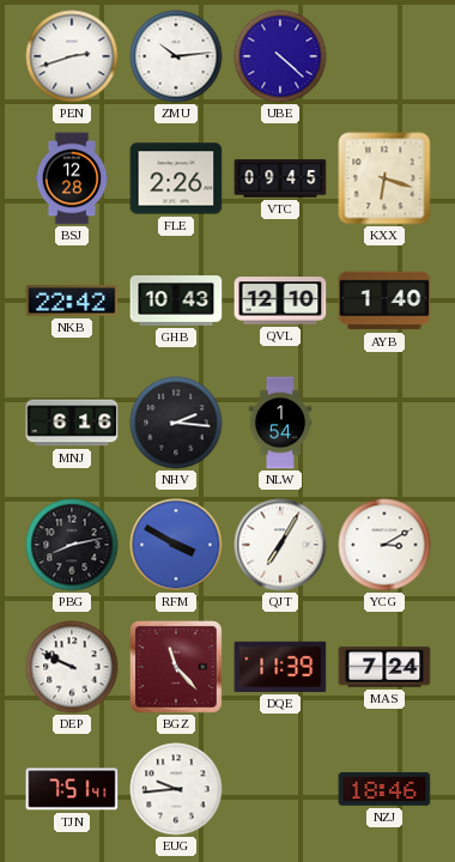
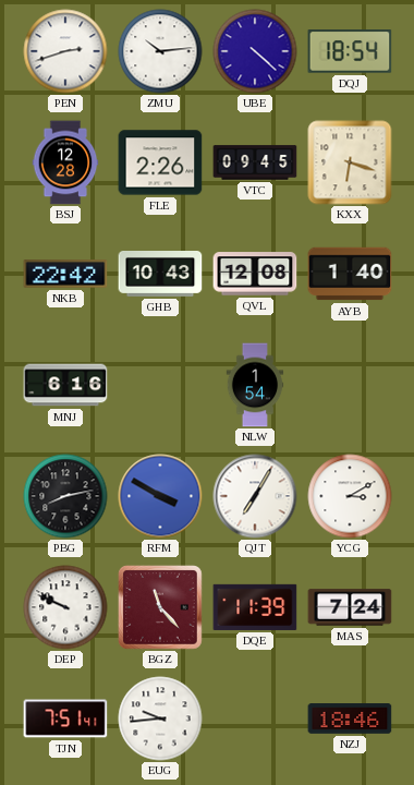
DQJ: none -> 18:54 (350, 51)
QVL: 12:10 -> 12:08 (255, 274)
NHV: 2:16 -> none (176, 423)
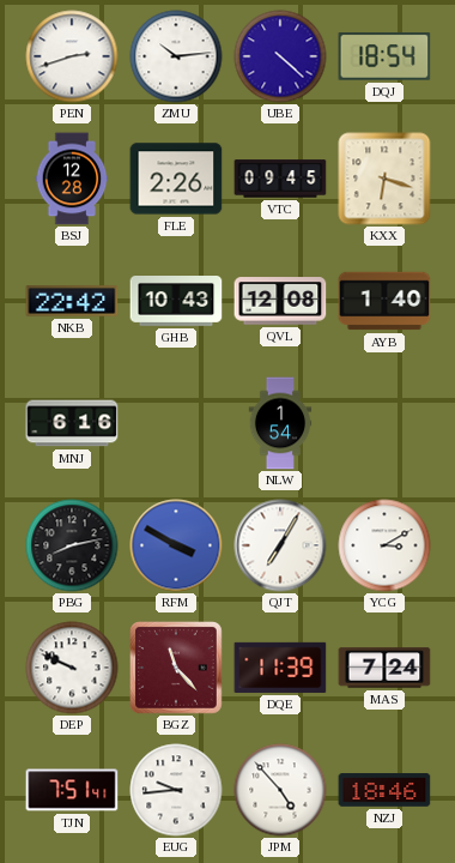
JPM: none -> 4:53 (280, 790)
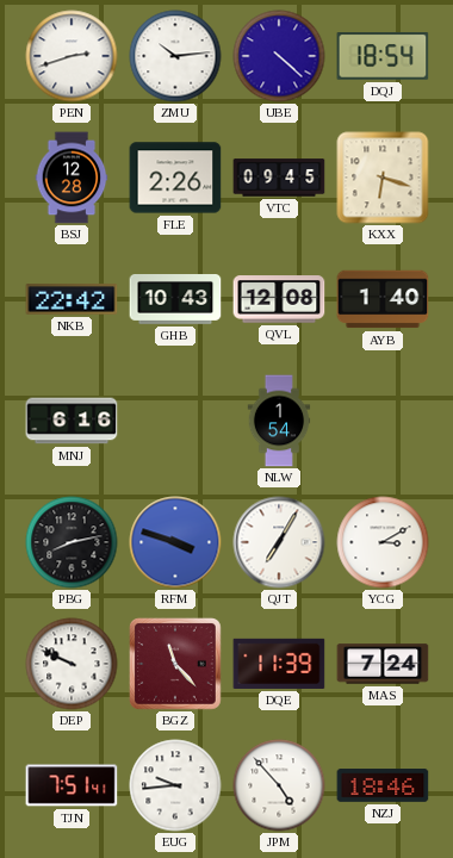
RFM: 3:50 -> 3:48 (175, 542)
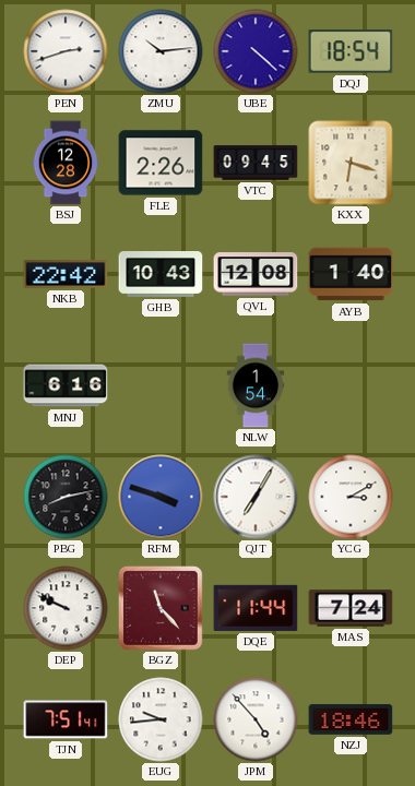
DQE: 11:39 -> 11:44 (256, 608)
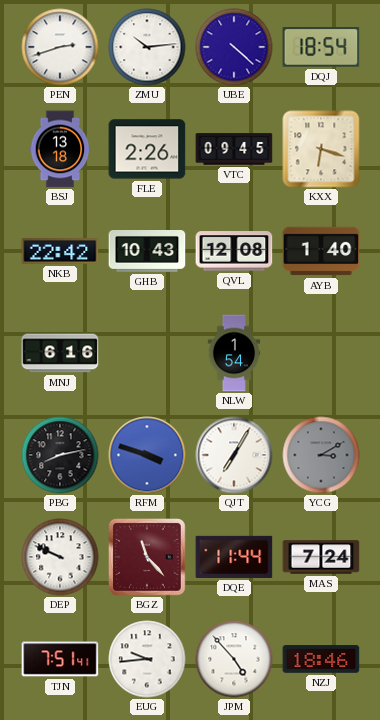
BSJ: 12:28 -> 13:18 (60, 149)
YCG dial: white -> grey (321, 455)
